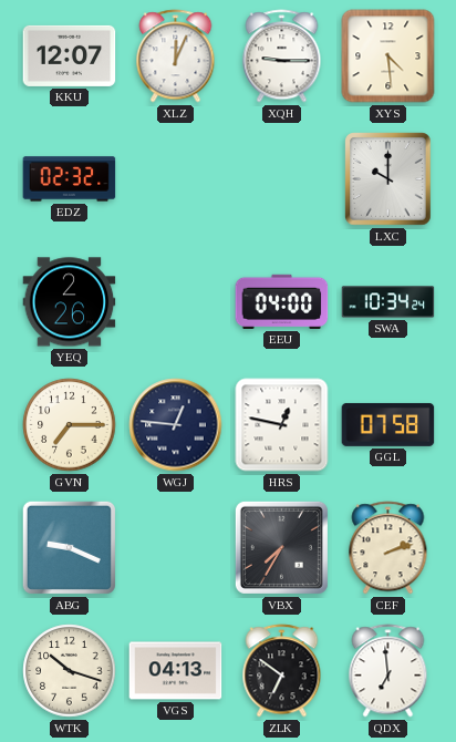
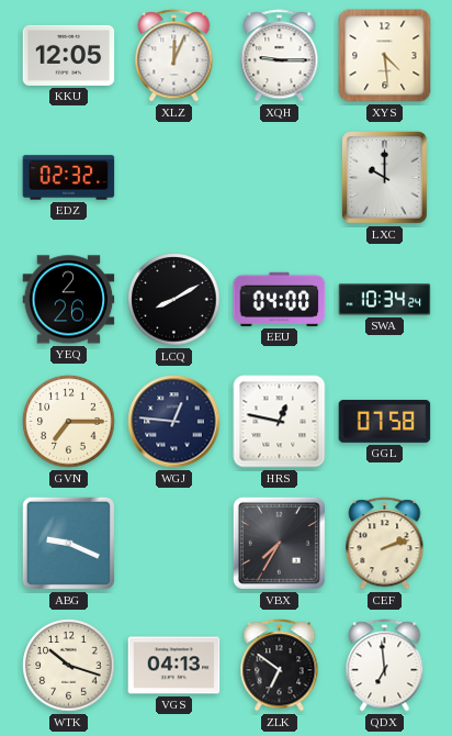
KKU: 12:07 -> 12:05 (69, 55)
LCQ: none -> 8:10 (174, 300)
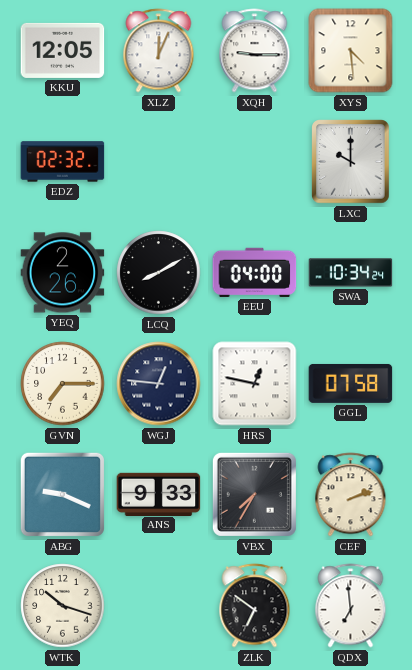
ANS: none -> 9:33 (159, 494)
VGS: 04:13 -> none (174, 666)
